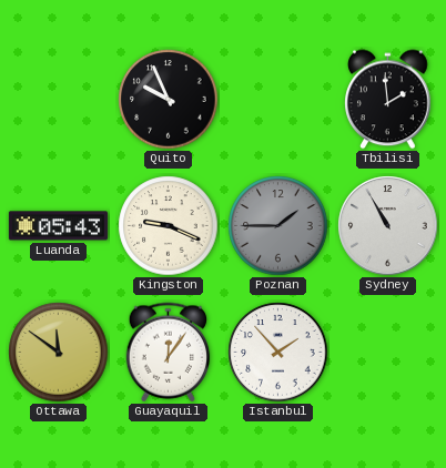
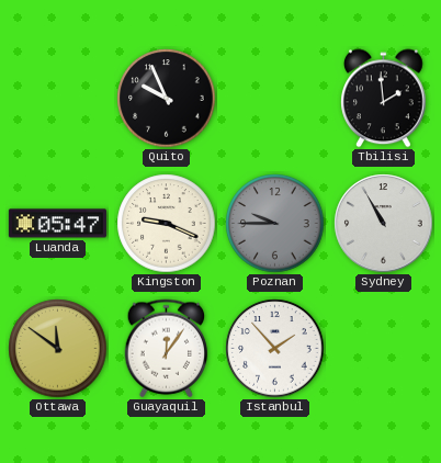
Luanda: 05:43 -> 05:47 (57, 224)
Poznan: 1:45 -> 9:45 (275, 224)
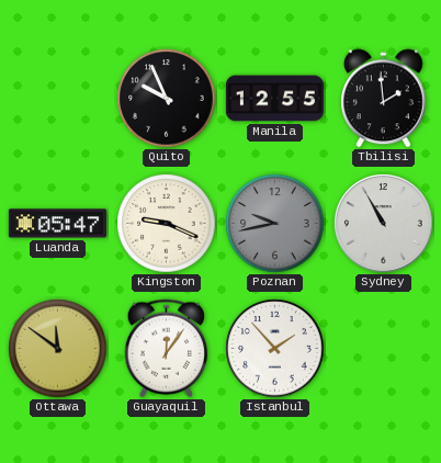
Manila: none -> 12:55 (274, 99)
Poznan: 9:45 -> 9:43 (275, 224)
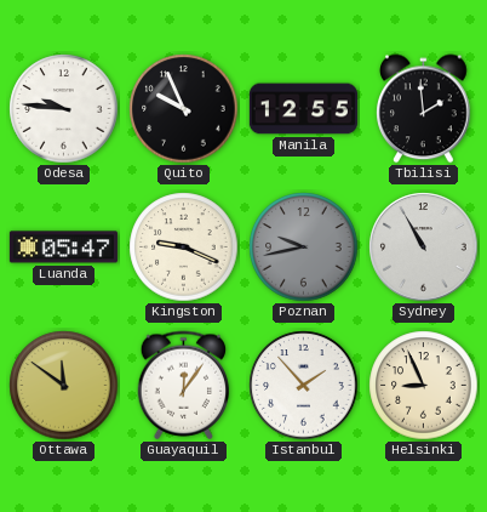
Odesa: none -> 9:46 (64, 109)
Helsinki: none -> 8:56 (424, 386)
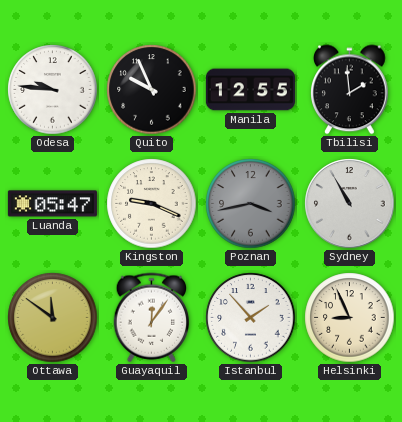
Poznan: 9:43 -> 3:43 (251, 204)
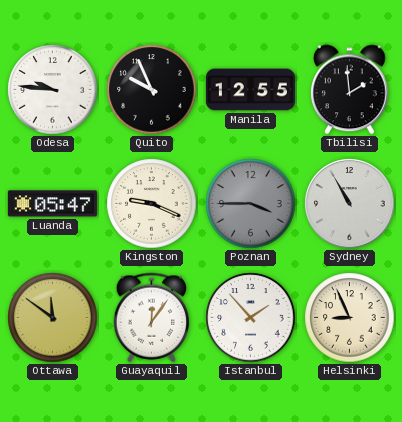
Poznan: 3:43 -> 3:45 (251, 204)
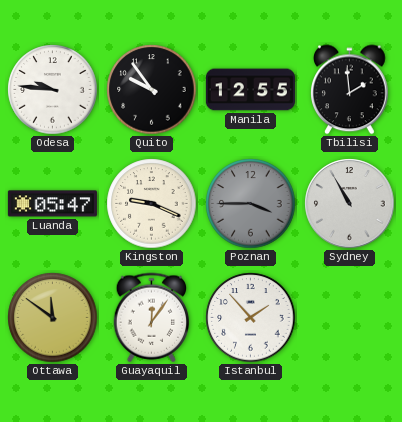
Quito: 9:56 -> 9:54 (152, 90)
Helsinki: 8:56 -> none (350, 318)
